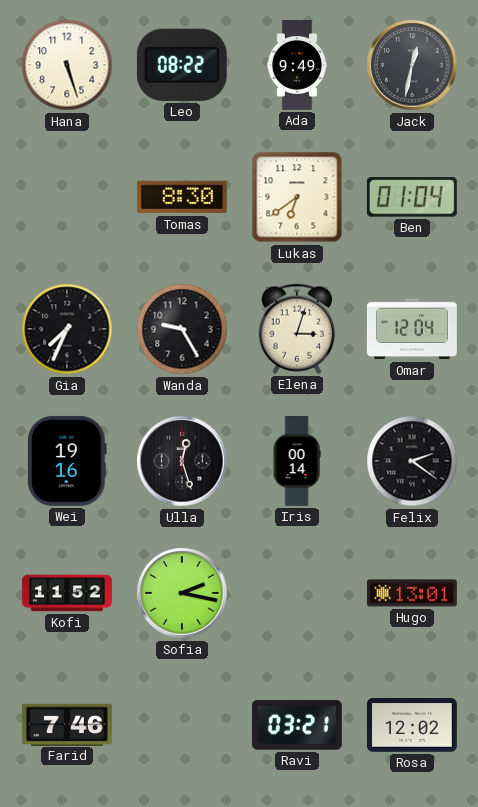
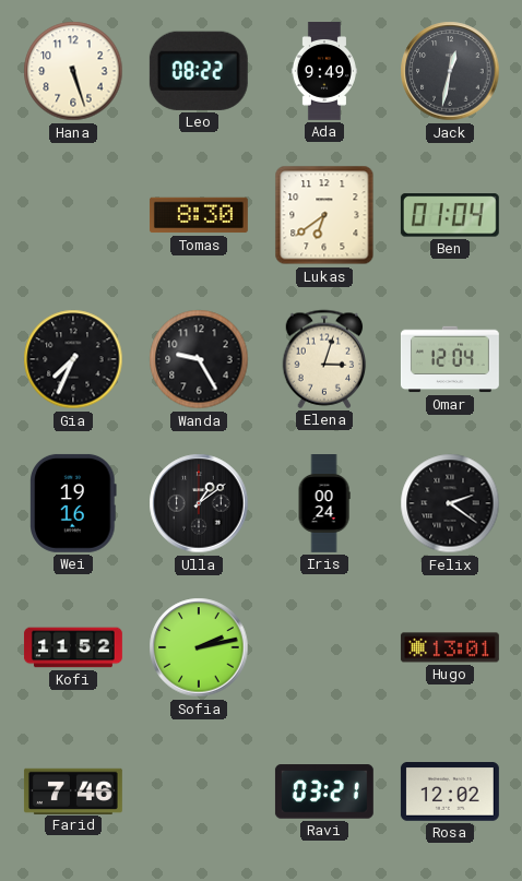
Ulla: 12:27 -> 1:09 (199, 503)
Iris: 00:14 -> 00:24 (324, 504)
Sofia: 2:17 -> 2:13 (199, 647)
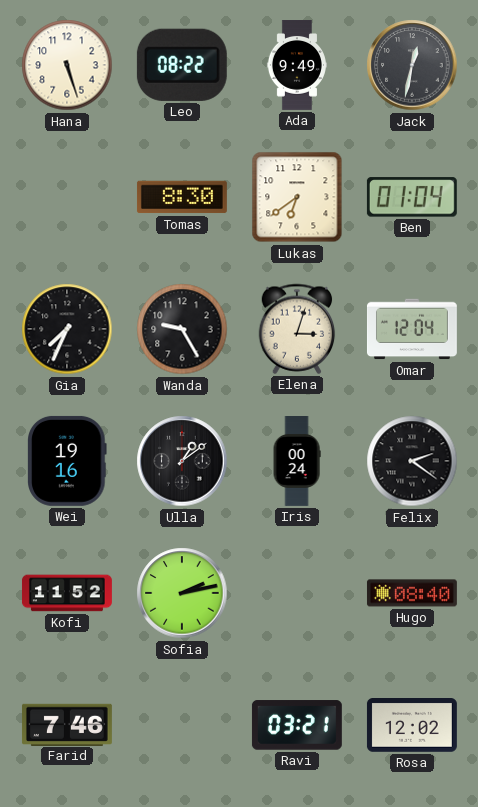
Hugo: 13:01 -> 08:40 (412, 593)
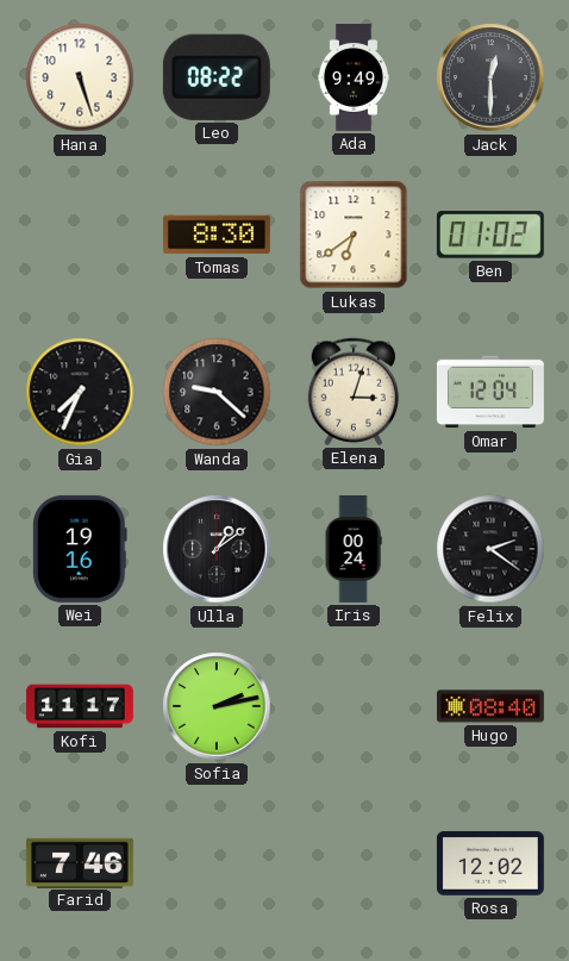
Jack: 12:32 -> 12:30 (490, 77)
Ben: 01:04 -> 01:02 (490, 235)
Wanda: 9:25 -> 9:22 (217, 392)
Kofi: 11:52 -> 11:17 (80, 706)
Ravi: 03:21 -> none (297, 725)
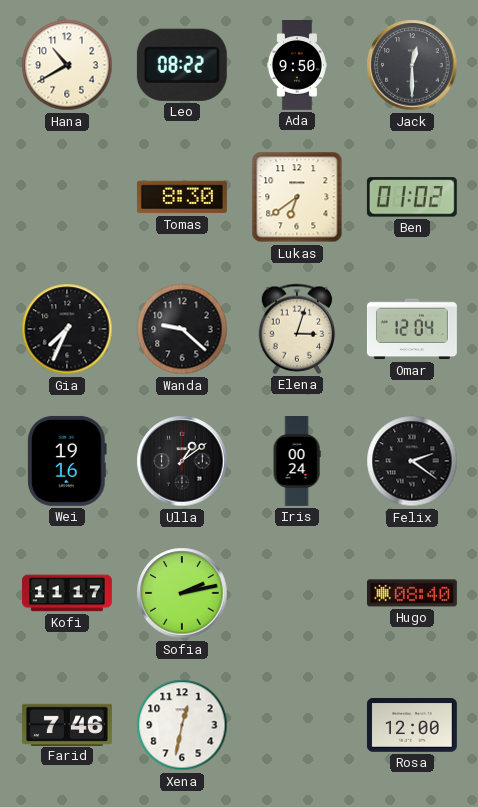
Hana: 5:27 -> 10:40 (67, 65)
Ada: 9:49 -> 9:50 (296, 66)
Xena: none -> 12:32 (182, 725)
Rosa: 12:02 -> 12:00 (412, 726)
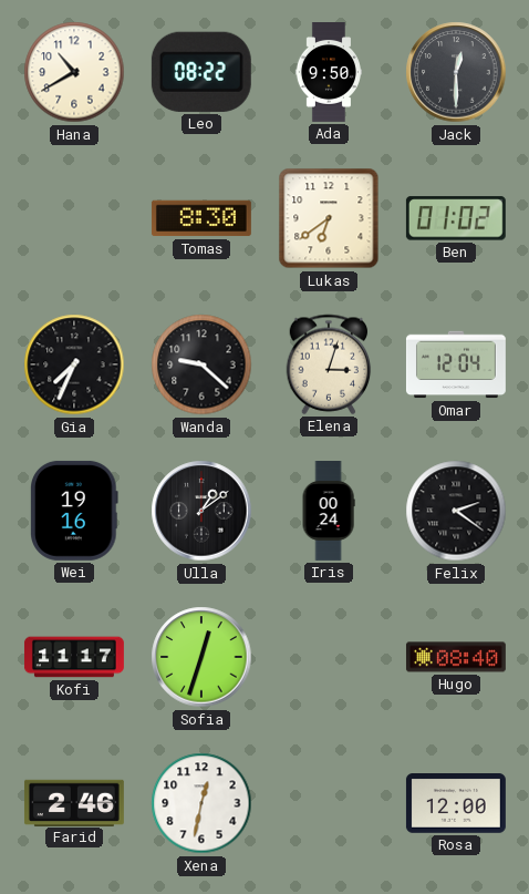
Sofia: 2:13 -> 12:33 (201, 657)
Farid: 7:46 -> 2:46 (74, 802)
